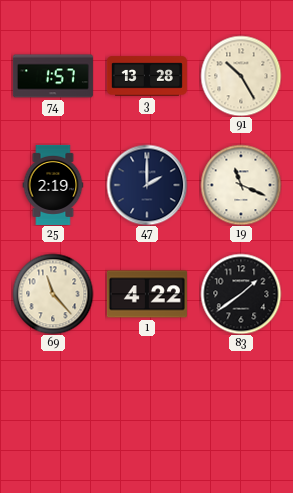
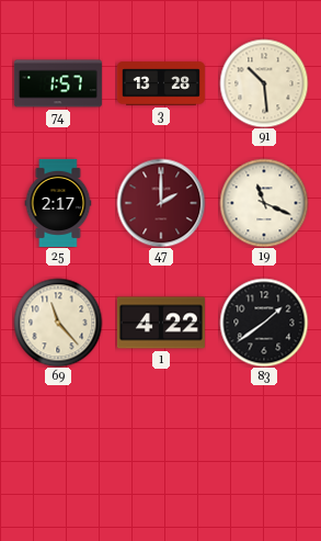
91: 10:25 -> 10:29 (264, 83)
25: 2:19 -> 2:17 (58, 203)
47 dial: navy -> burgundy (161, 203)
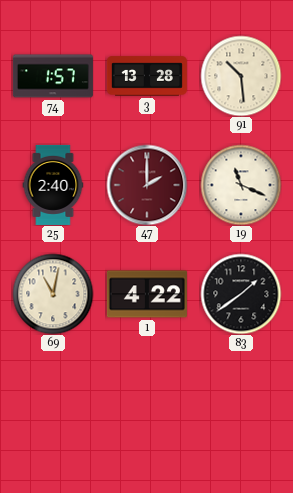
25: 2:17 -> 2:40 (53, 185)
69: 11:23 -> 11:02 (53, 294)
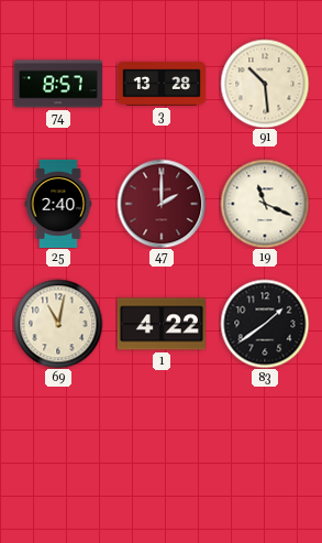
74: 1:57 -> 8:57 (58, 84)
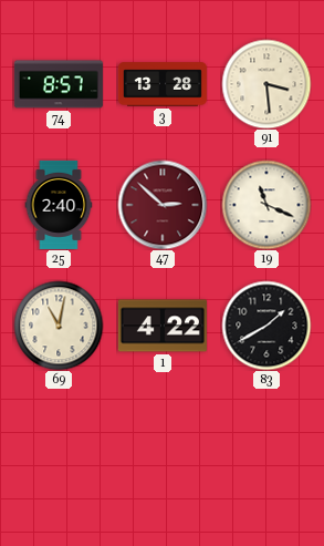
91: 10:29 -> 3:29 (266, 84)
47: 2:00 -> 2:52 (163, 205)
83: 1:39 -> 1:40 (266, 326)
